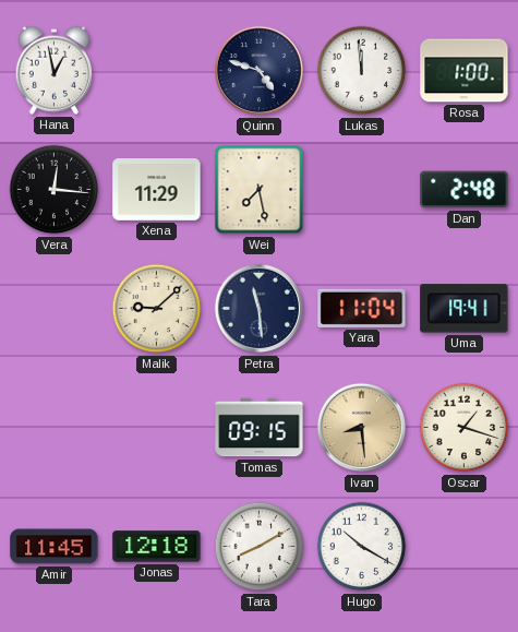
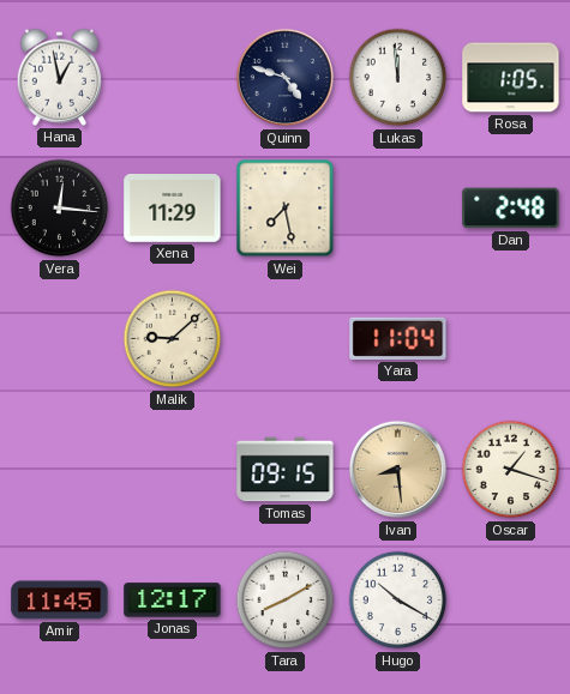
Rosa: 1:00 -> 1:05 (511, 78)
Petra: 11:29 -> none (260, 309)
Uma: 19:41 -> none (465, 309)
Jonas: 12:18 -> 12:17 (173, 601)
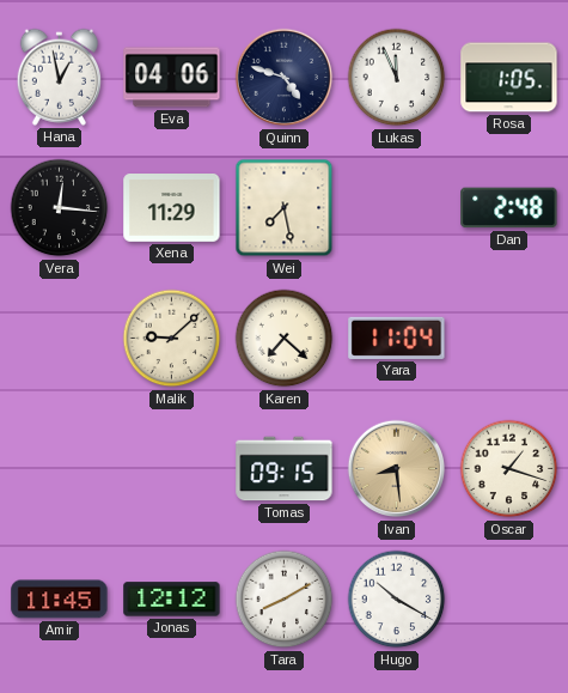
Eva: none -> 04:06 (172, 78)
Lukas: 11:59 -> 11:56 (397, 78)
Karen: none -> 7:22 (285, 339)
Jonas: 12:17 -> 12:12 (172, 600)
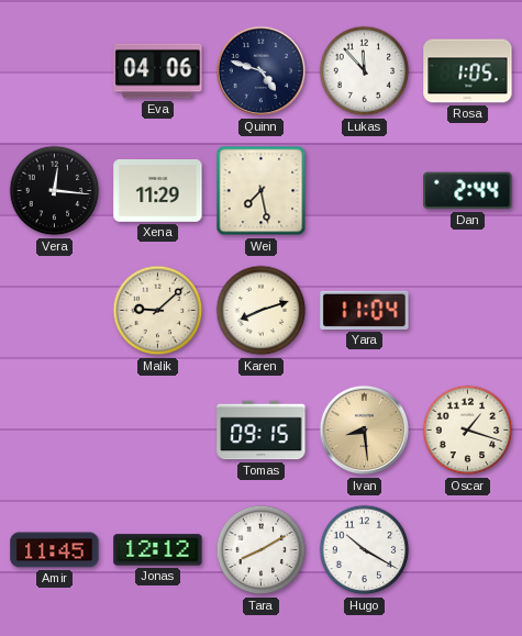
Hana: 12:58 -> none (59, 77)
Lukas: 11:56 -> 11:53 (365, 71)
Dan: 2:48 -> 2:44 (468, 191)
Karen: 7:22 -> 8:12 (262, 311)
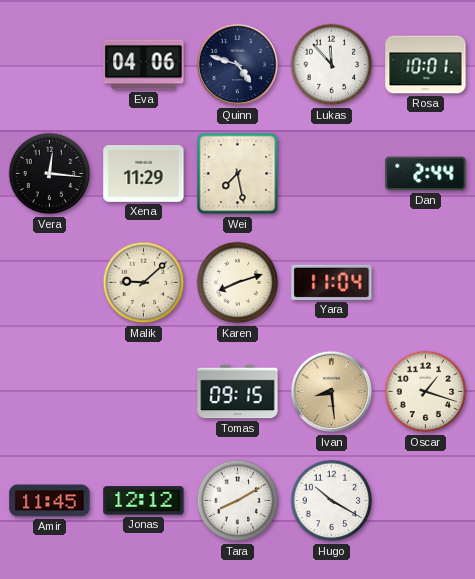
Rosa: 1:05 -> 10:01 (426, 65)
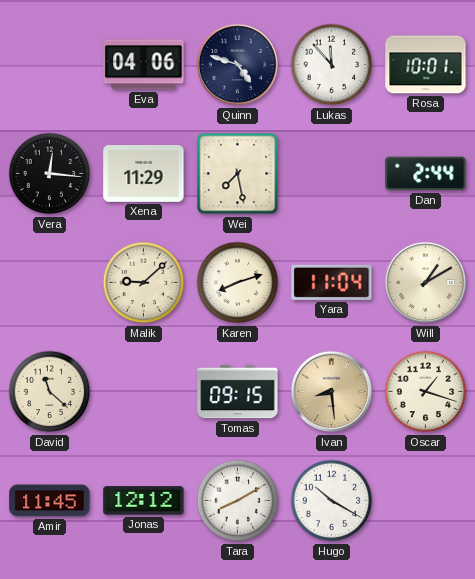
Will: none -> 1:10 (426, 283)
David: none -> 11:22 (50, 392)
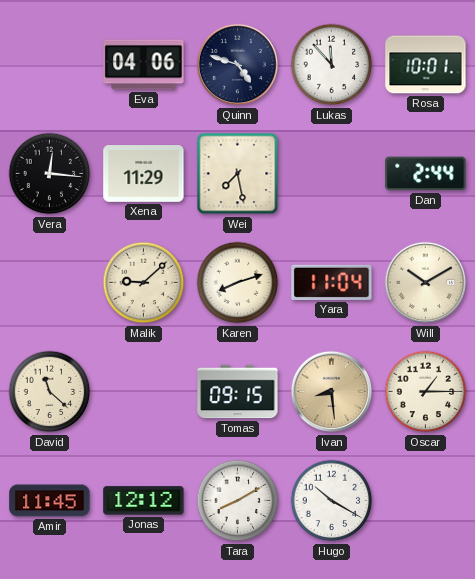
Will: 1:10 -> 10:10 (426, 283)
Oscar: 1:18 -> 1:15 (426, 392)
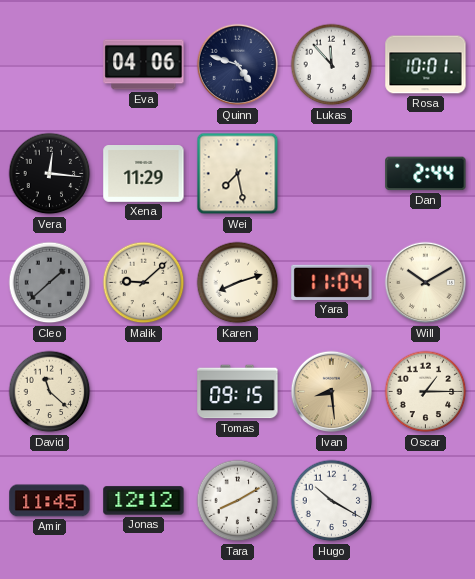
Cleo: none -> 1:38 (50, 283)
